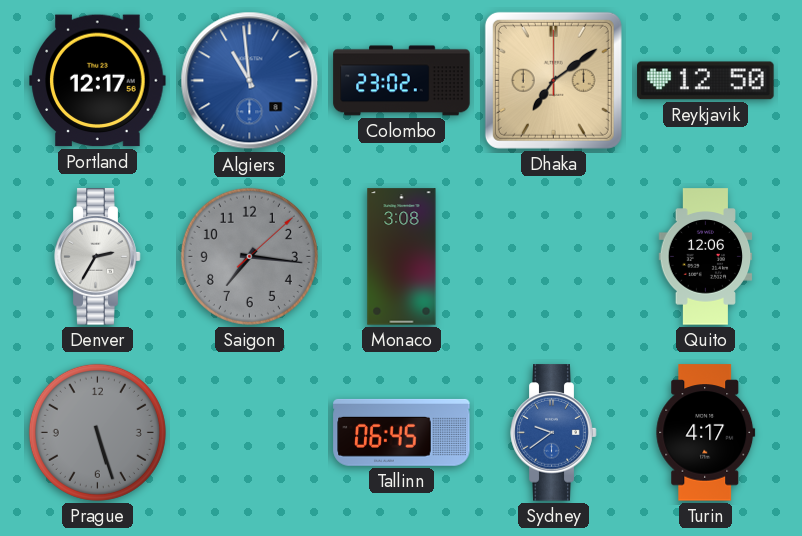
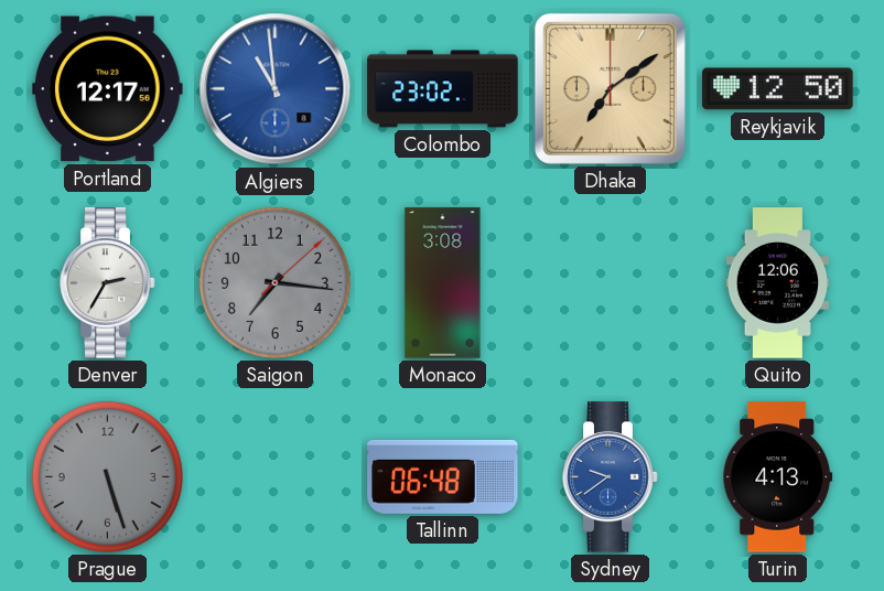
Tallinn: 06:45 -> 06:48 (443, 476)
Turin: 4:17 -> 4:13 (778, 477)
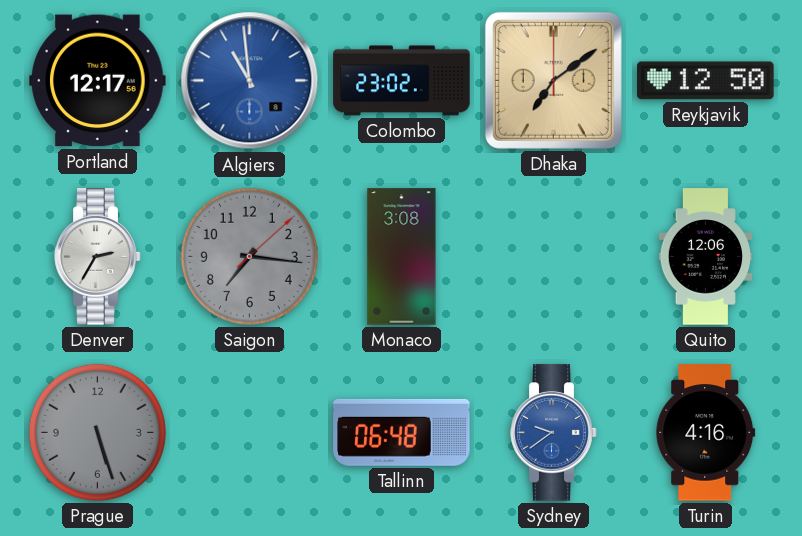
Turin: 4:13 -> 4:16 (706, 433)
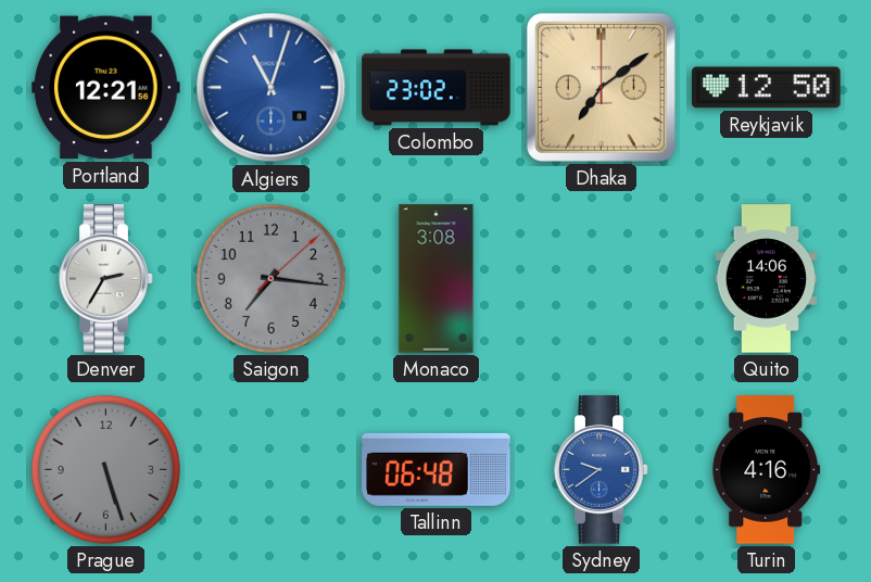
Portland: 12:17 -> 12:21 (106, 88)
Algiers: 10:59 -> 11:03 (272, 88)
Quito: 12:06 -> 14:06 (767, 279)
